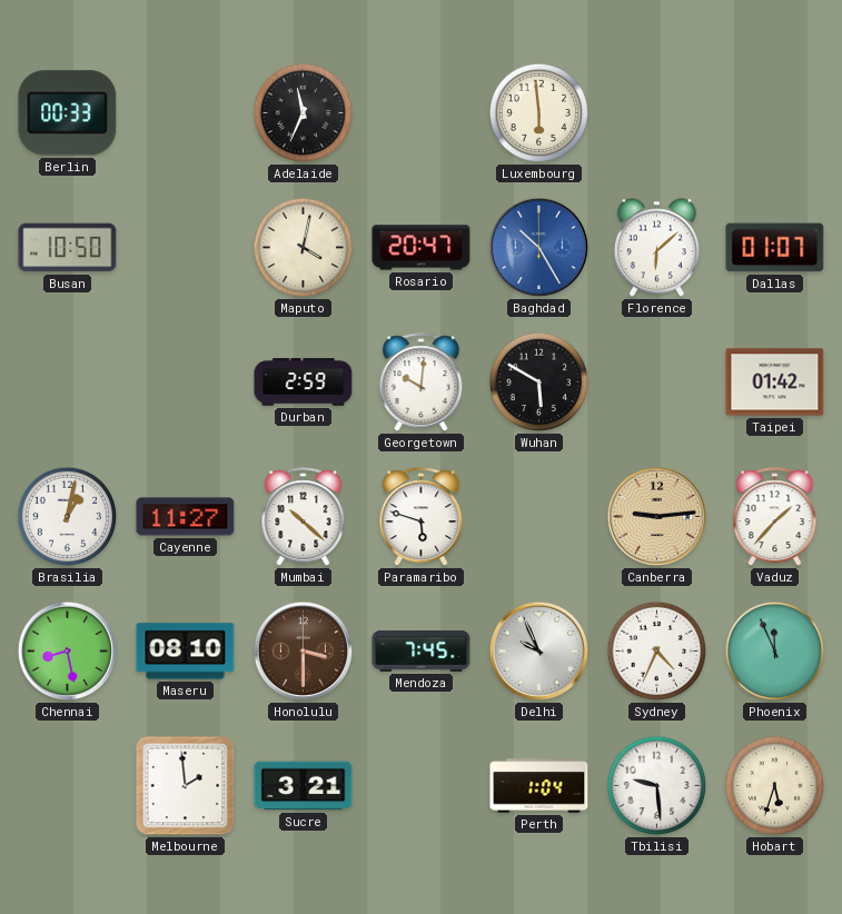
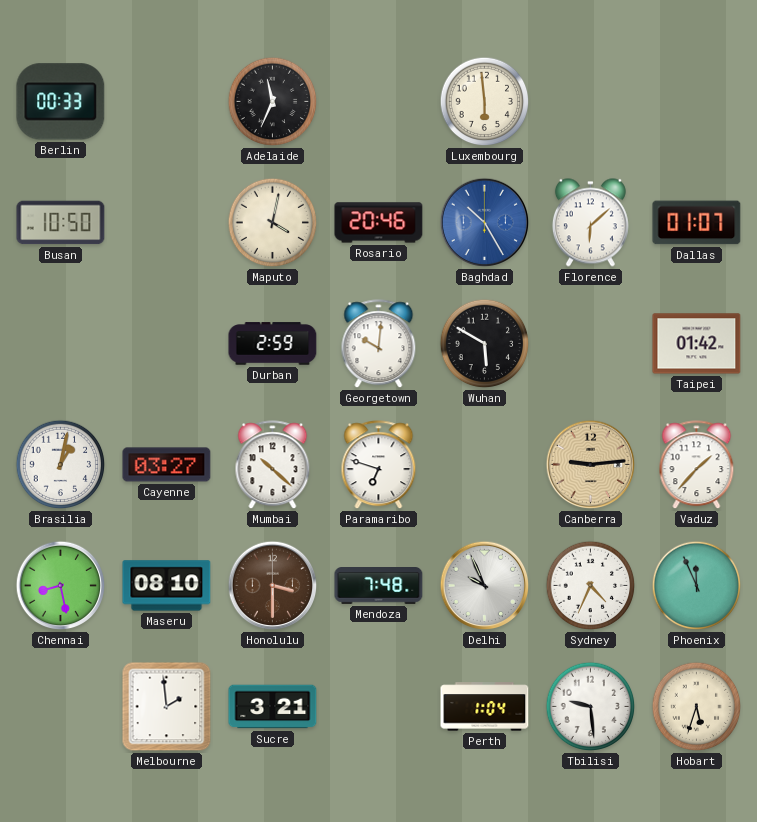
Rosario: 20:47 -> 20:46 (379, 223)
Cayenne: 11:27 -> 03:27 (167, 465)
Paramaribo: 5:48 -> 6:48 (379, 465)
Mendoza: 7:45 -> 7:48 (379, 586)
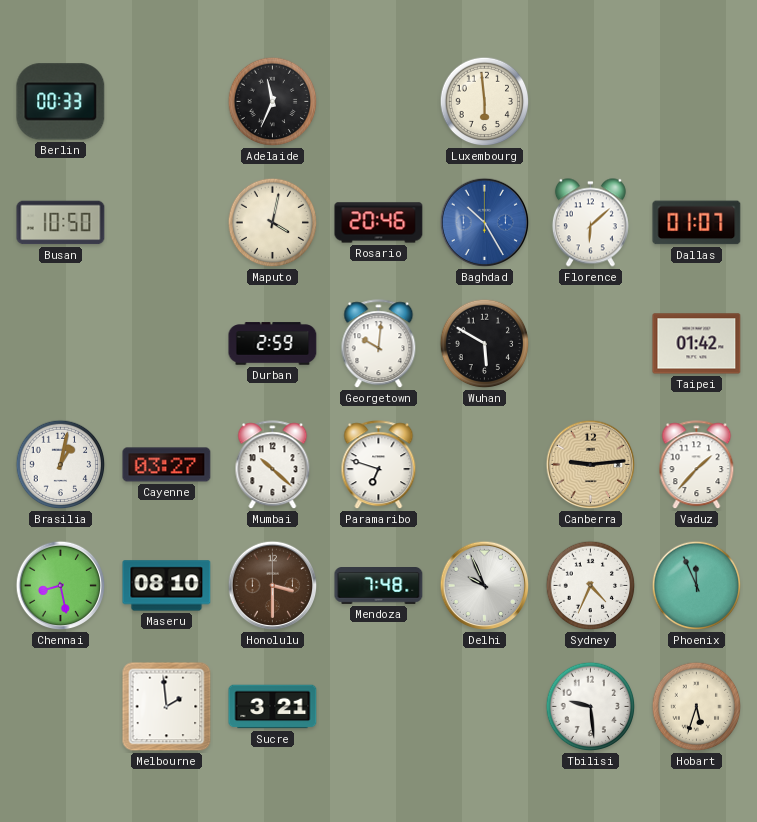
Perth: 1:04 -> none (485, 707)
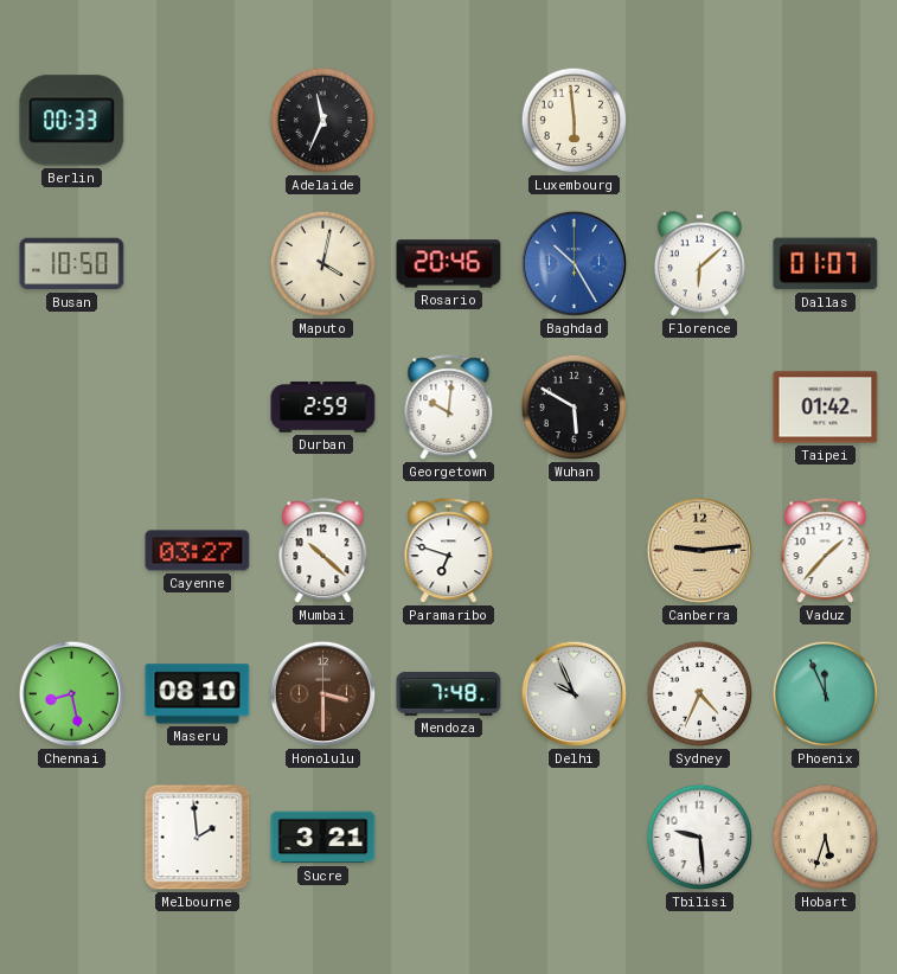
Brasilia: 1:02 -> none (61, 465)
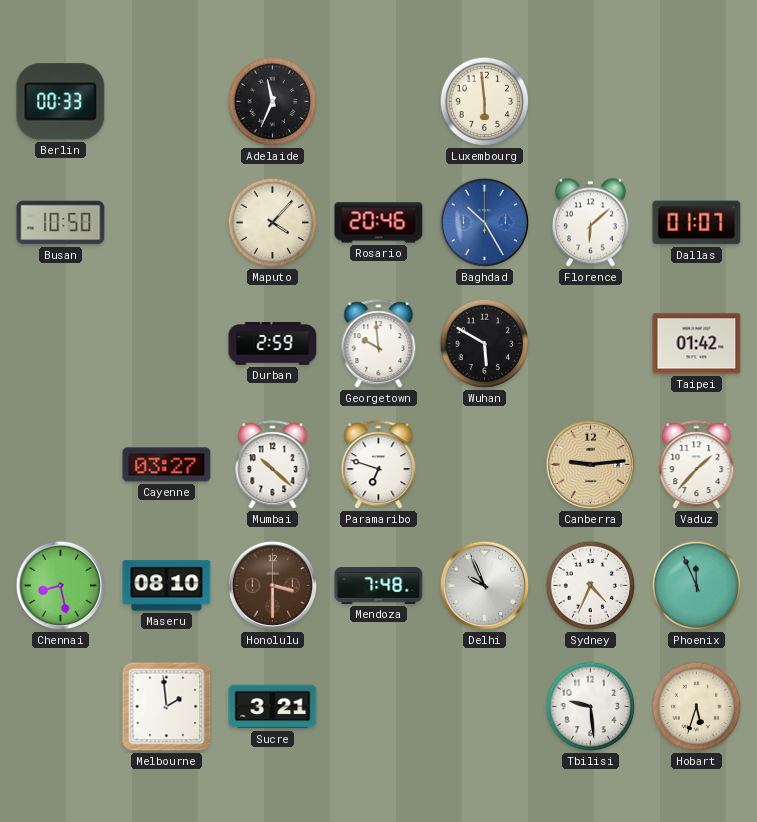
Maputo: 4:02 -> 4:07 (273, 223)
Georgetown: 10:01 -> 9:59 (379, 344)
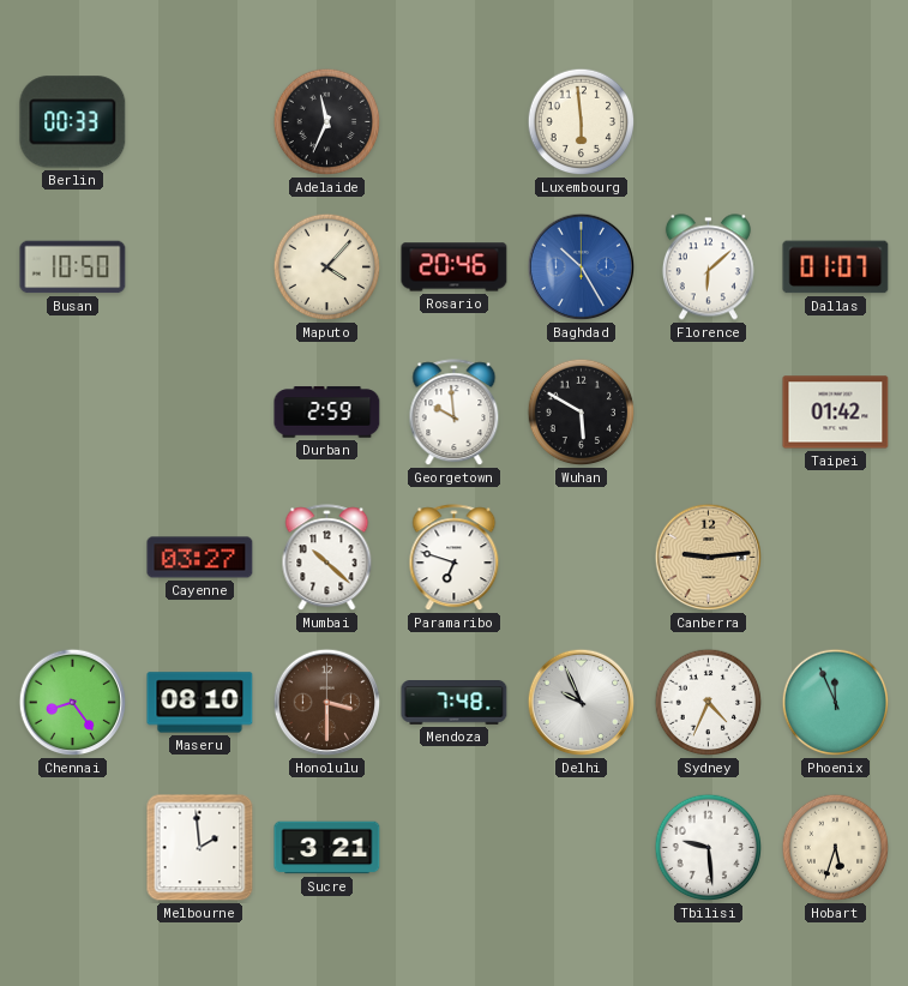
Vaduz: 1:37 -> none (697, 465)
Chennai: 8:28 -> 8:24 (73, 703)
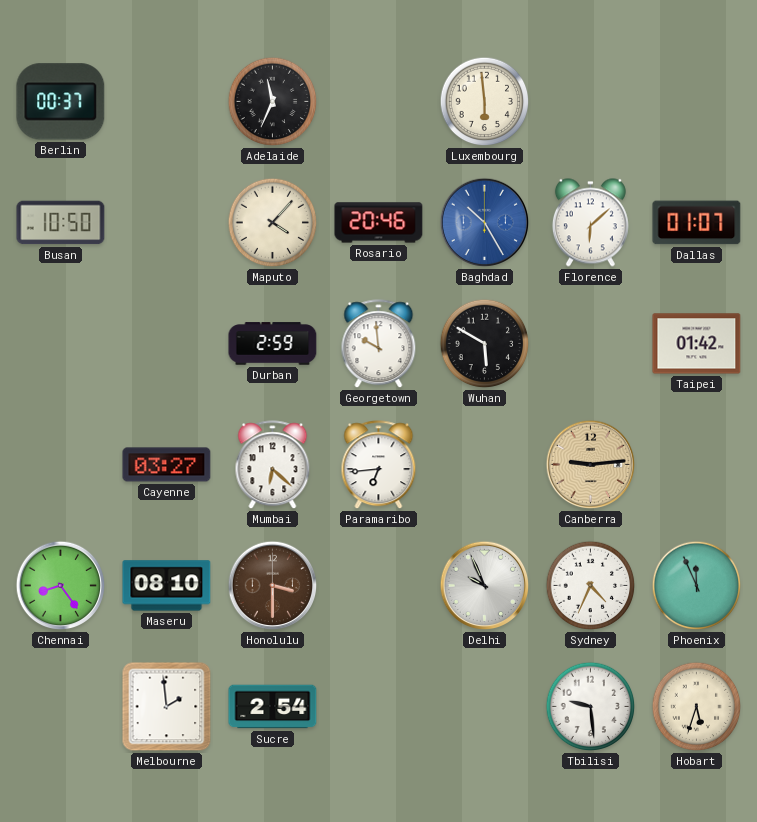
Berlin: 00:33 -> 00:37 (61, 102)
Mumbai: 10:22 -> 6:22 (273, 465)
Paramaribo: 6:48 -> 6:44 (379, 465)
Mendoza: 7:48 -> none (455, 703)
Sucre: 3:21 -> 2:54 (273, 707)
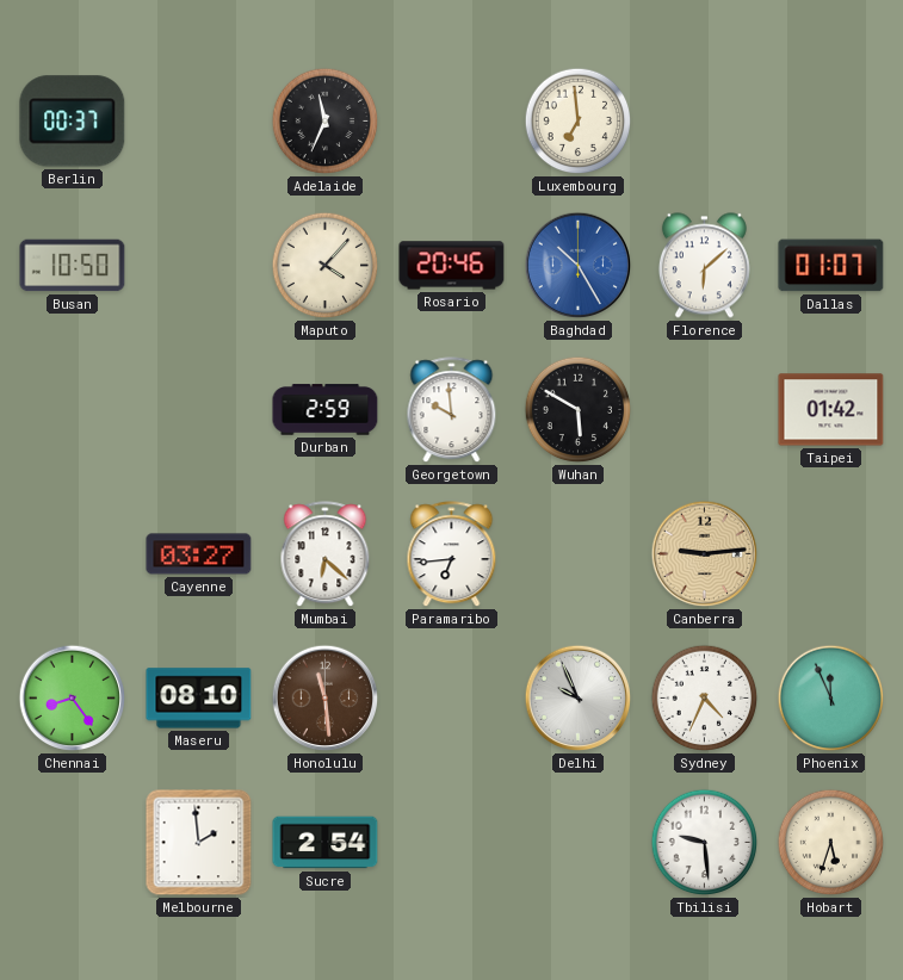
Luxembourg: 5:59 -> 6:59 (579, 122)
Honolulu: 3:30 -> 11:29 (326, 699)
